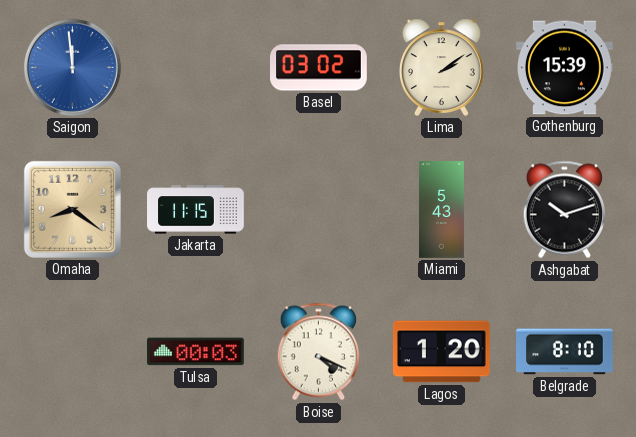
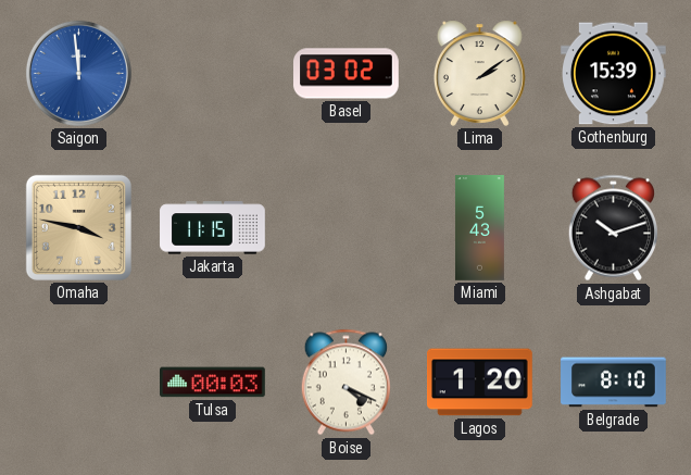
Omaha: 8:21 -> 3:47 (78, 227)
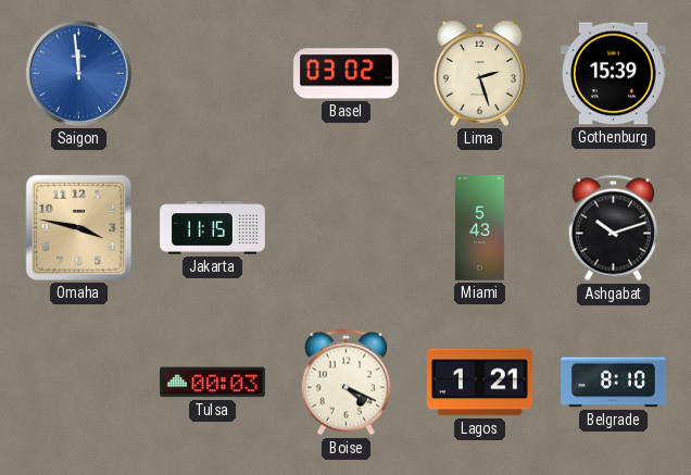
Lima: 2:09 -> 2:27 (479, 73)
Lagos: 1:20 -> 1:21 (480, 383)
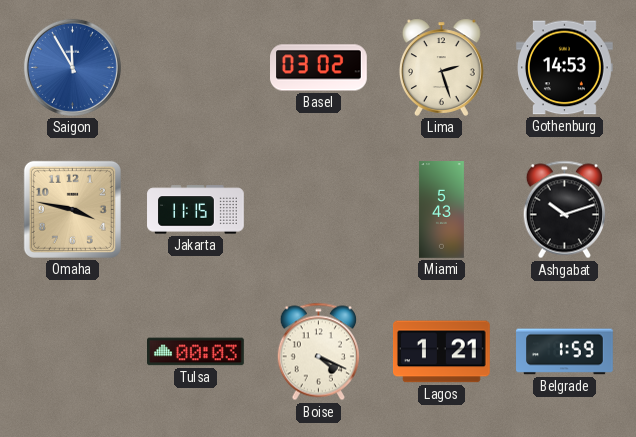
Saigon: 11:59 -> 11:55 (72, 67)
Gothenburg: 15:39 -> 14:53 (565, 68)
Belgrade: 8:10 -> 1:59 (565, 352)
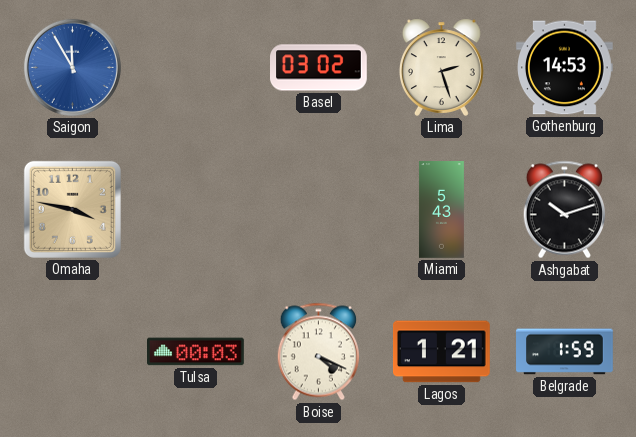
Jakarta: 11:15 -> none (196, 210)
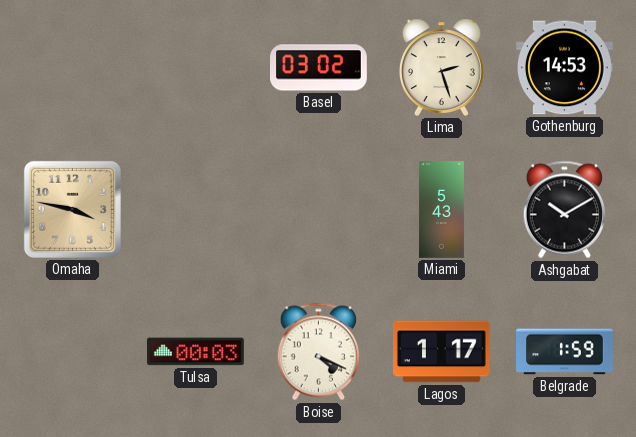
Saigon: 11:55 -> none (72, 67)
Ashgabat: 10:12 -> 10:10 (564, 210)
Lagos: 1:21 -> 1:17 (442, 352)
